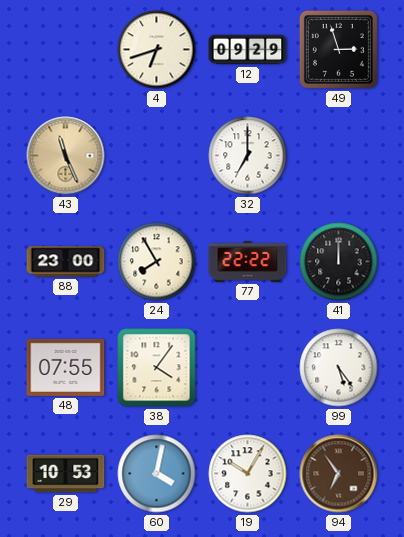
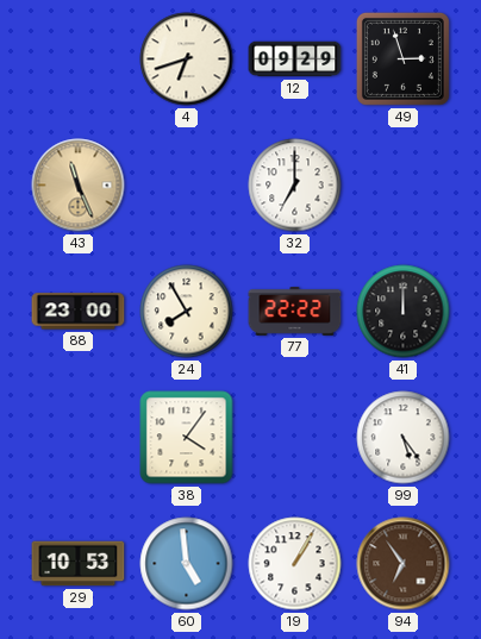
48: 07:55 -> none (66, 367)
60: 4:02 -> 4:59 (187, 564)
19: 10:05 -> 1:05 (295, 564)
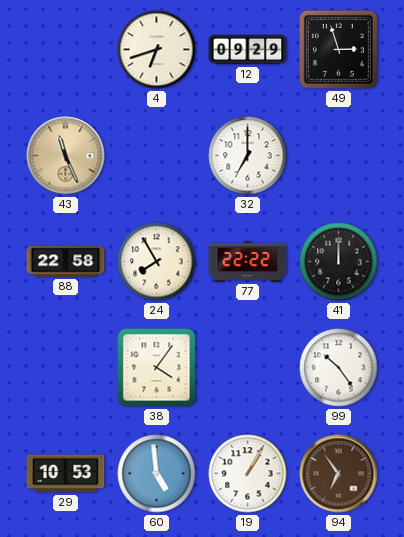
88: 23:00 -> 22:58 (66, 262)
99: 5:24 -> 10:24 (339, 368)
